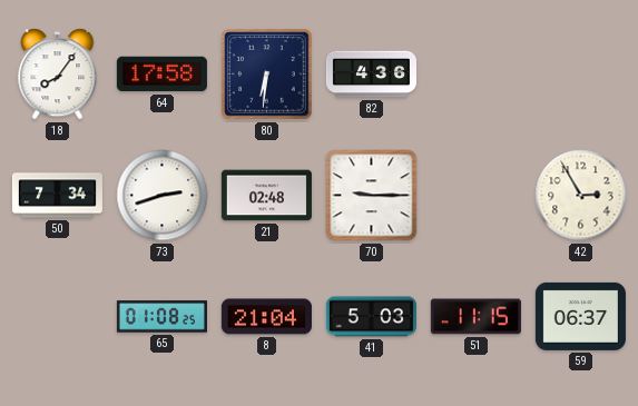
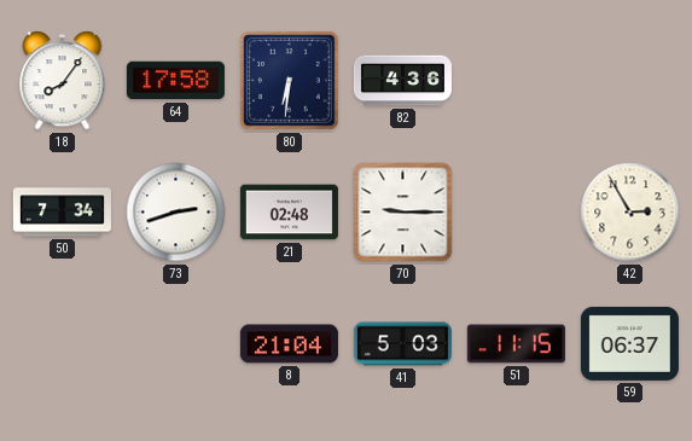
65: 01:08 -> none (161, 317)
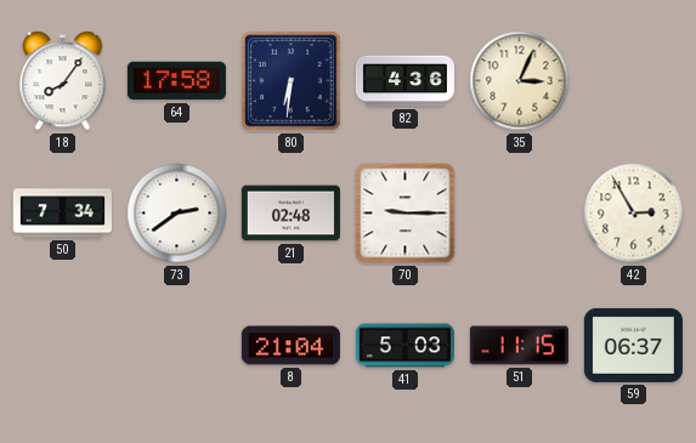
35: none -> 3:04 (520, 81)
73: 2:42 -> 2:39 (177, 214)
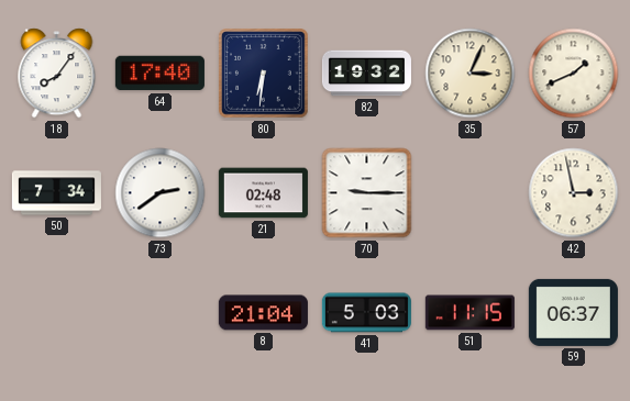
64: 17:58 -> 17:40 (159, 74)
82: 4:36 -> 19:32 (366, 74)
57: none -> 1:41 (574, 74)
42: 2:55 -> 2:58 (574, 193)
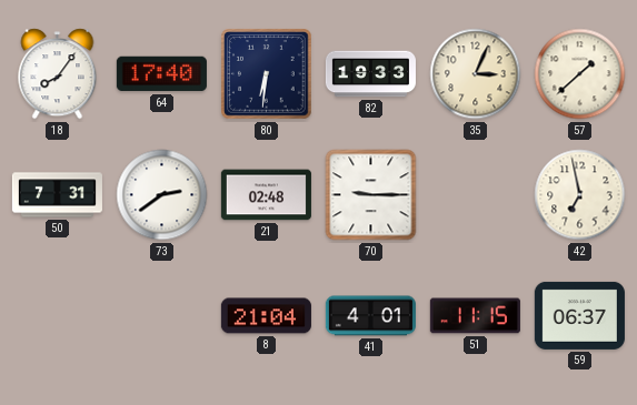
82: 19:32 -> 19:33 (370, 74)
57: 1:41 -> 1:38 (580, 74)
50: 7:34 -> 7:31 (57, 195)
42: 2:58 -> 6:58 (580, 195)
41: 5:03 -> 4:01 (370, 316)
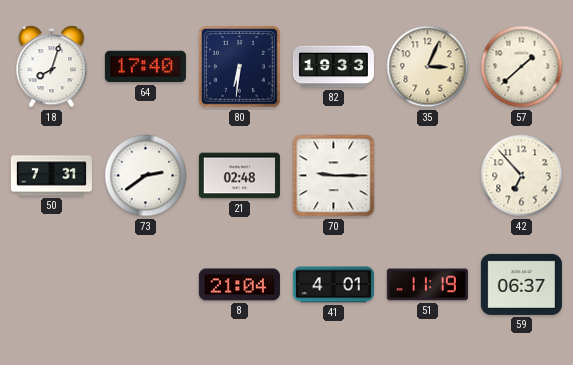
18: 8:06 -> 8:03 (52, 67)
42: 6:58 -> 6:53 (522, 176)
51: 11:15 -> 11:19 (427, 285)
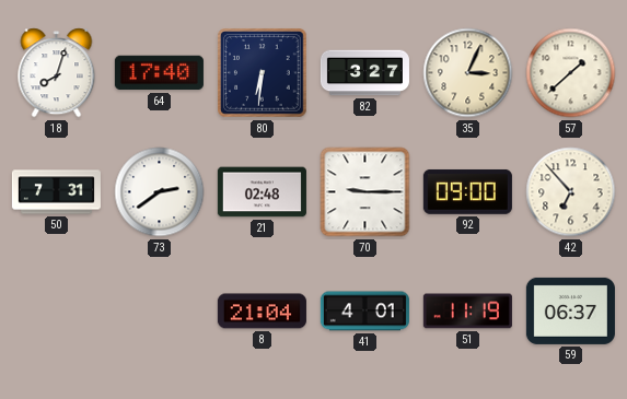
82: 19:33 -> 3:27 (364, 73)
92: none -> 09:00 (467, 191)
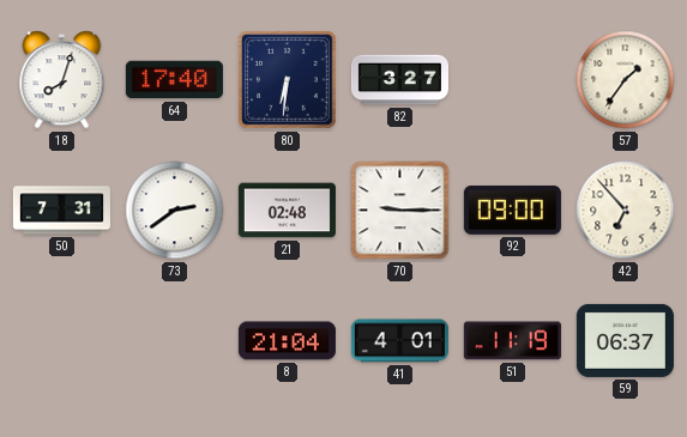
35: 3:04 -> none (468, 73)
57: 1:38 -> 1:36 (626, 80)
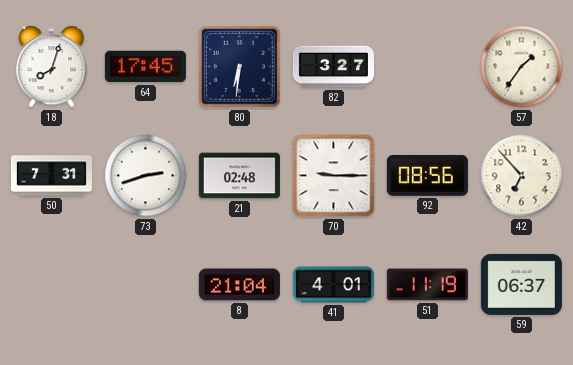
64: 17:40 -> 17:45 (145, 67)
73: 2:39 -> 2:42 (146, 176)
92: 09:00 -> 08:56 (427, 175)
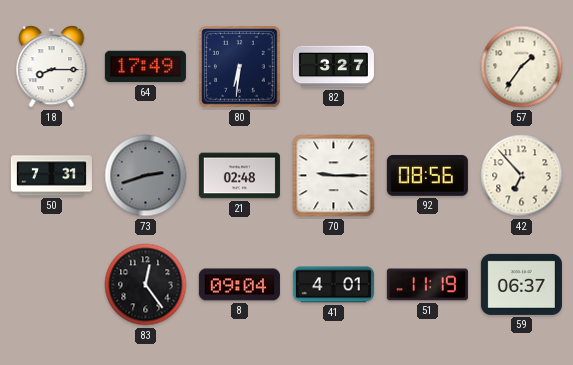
18: 8:03 -> 8:15 (52, 67)
64: 17:45 -> 17:49 (145, 67)
73 dial: white -> grey (146, 176)
83: none -> 12:24 (146, 285)
8: 21:04 -> 09:04 (239, 285)
